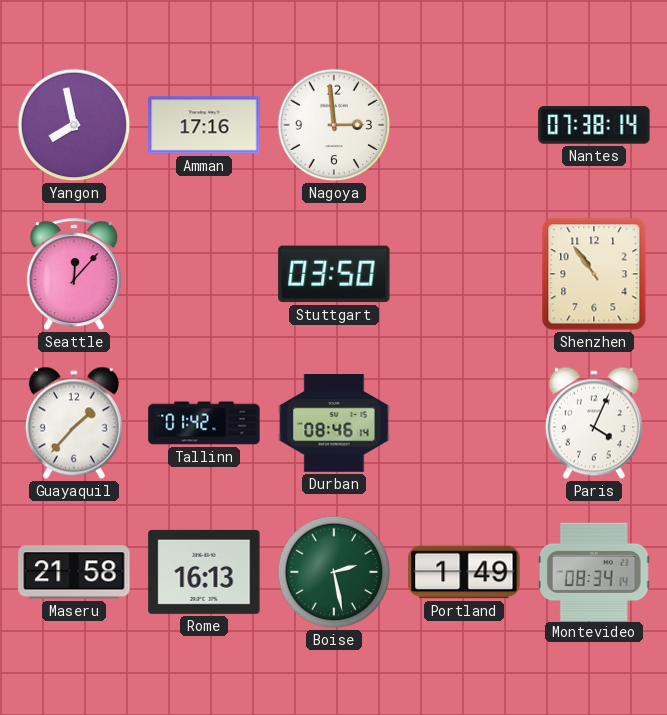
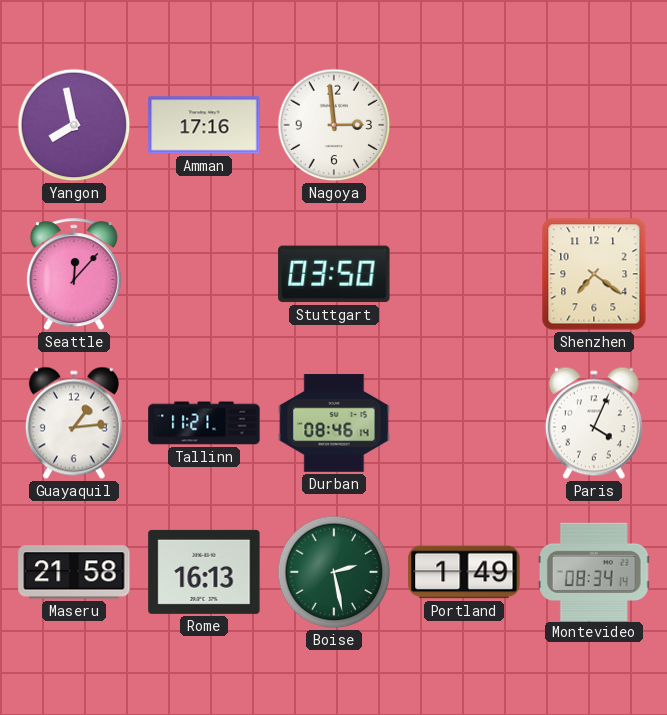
Nantes: 07:38 -> none (594, 125)
Shenzhen: 10:54 -> 7:21 (594, 274)
Guayaquil: 1:37 -> 1:14 (74, 423)
Tallinn: 01:42 -> 11:21 (204, 423)
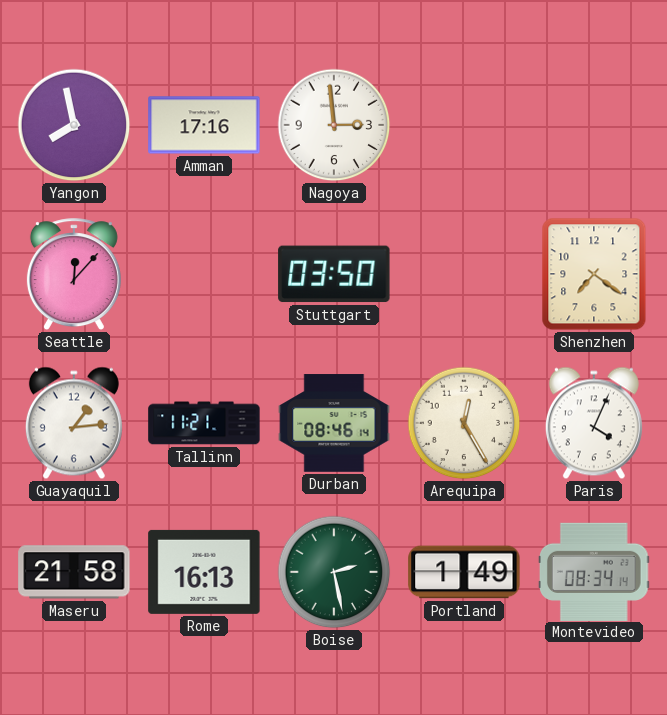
Arequipa: none -> 12:25 (464, 423)
